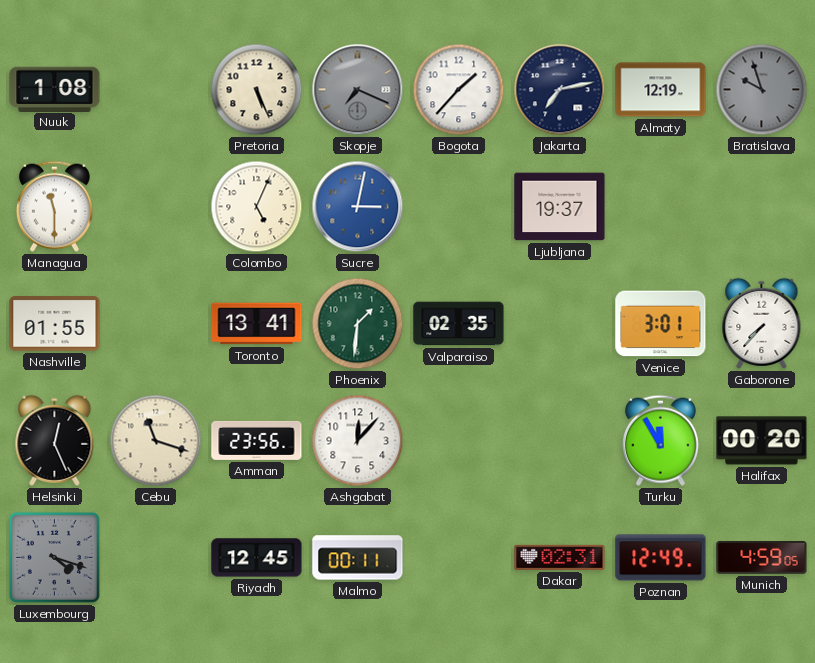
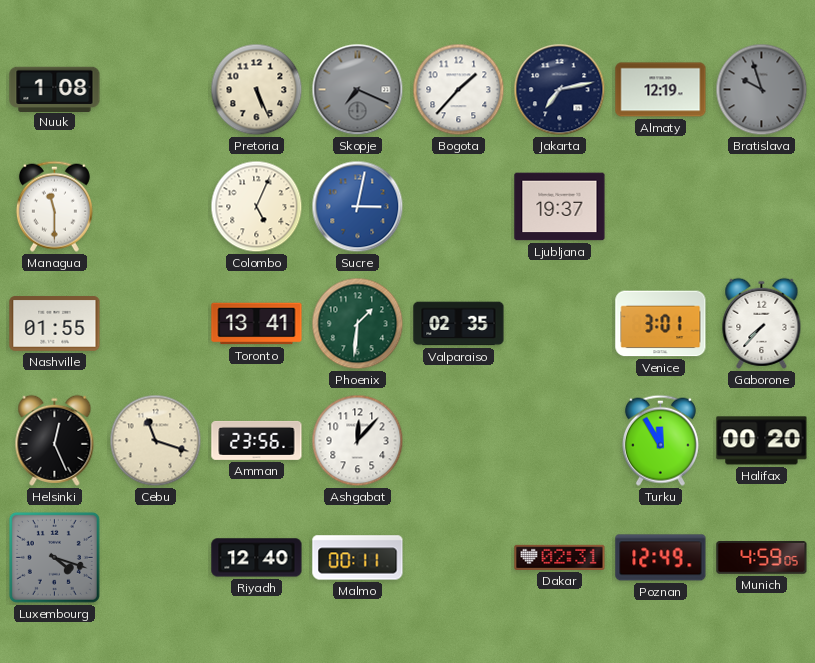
Riyadh: 12:45 -> 12:40 (257, 558)
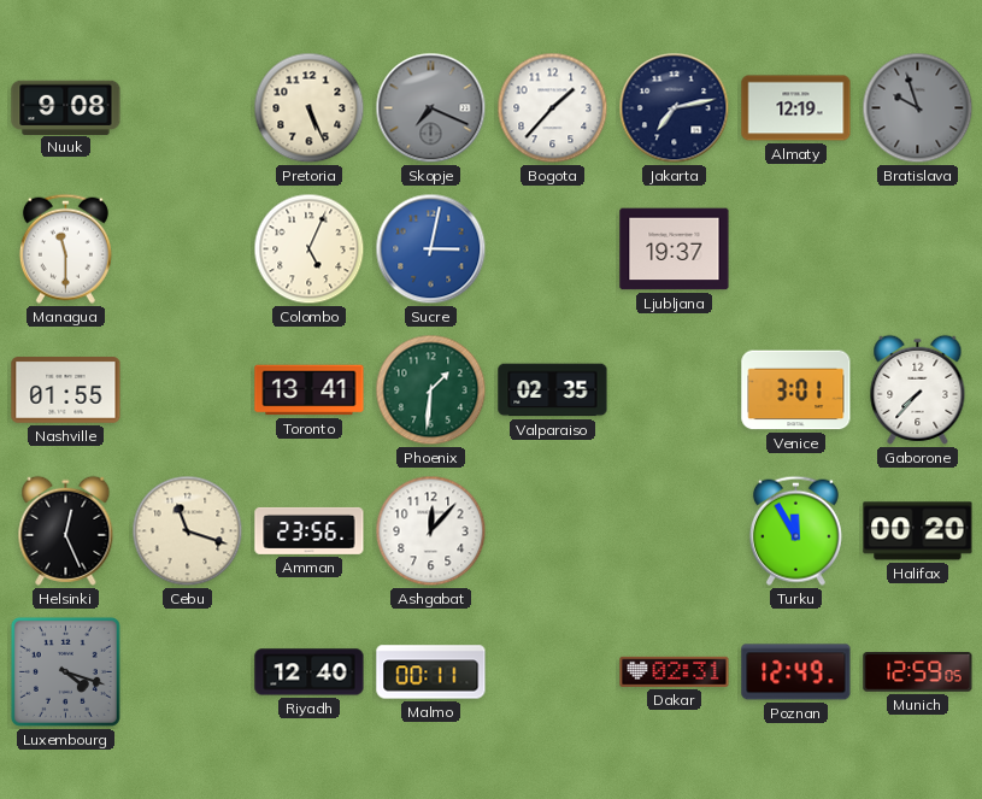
Nuuk: 1:08 -> 9:08 (66, 107)
Munich: 4:59 -> 12:59 (918, 672)
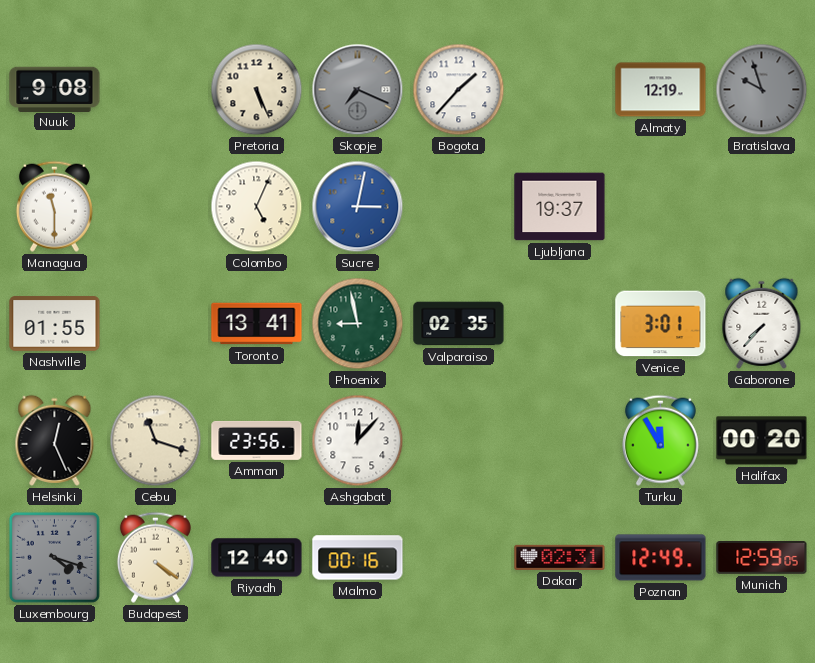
Jakarta: 7:13 -> none (675, 108)
Phoenix: 1:31 -> 8:58 (358, 324)
Budapest: none -> 4:21 (155, 557)
Malmo: 00:11 -> 00:16 (358, 558)
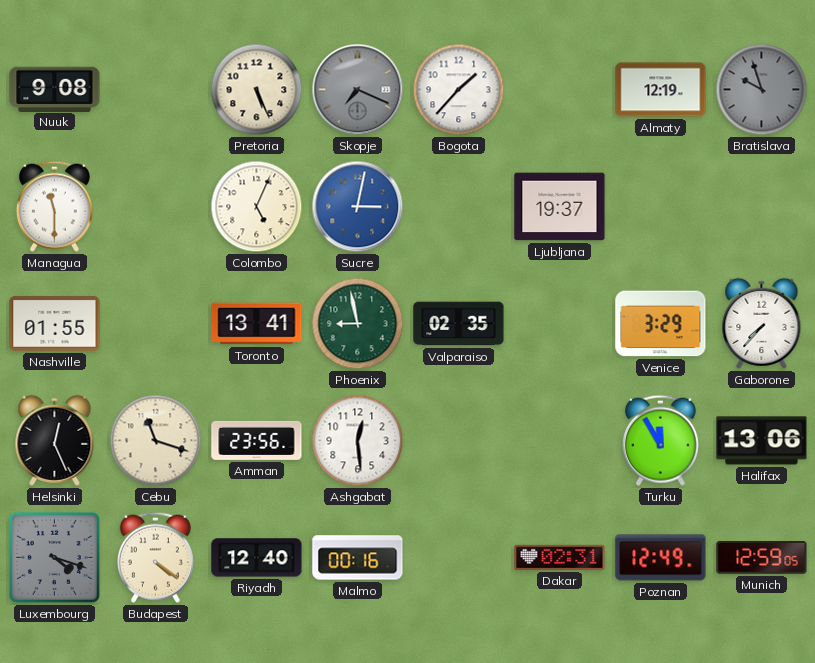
Venice: 3:01 -> 3:29 (661, 324)
Ashgabat: 12:07 -> 12:29 (358, 441)
Halifax: 00:20 -> 13:06 (762, 441)
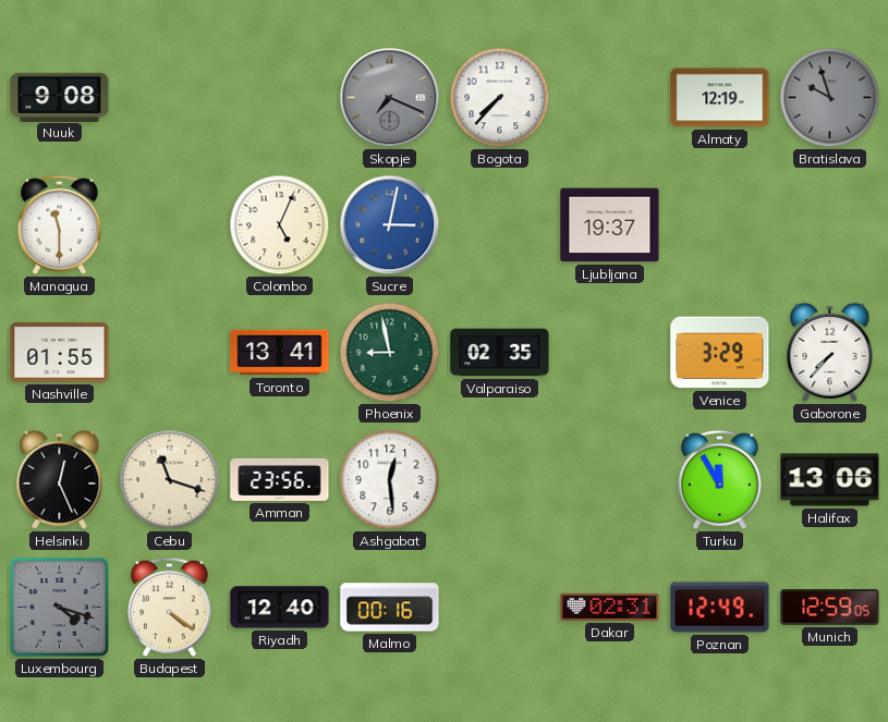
Pretoria: 5:26 -> none (257, 90)
Bogota: 1:37 -> 7:37 (500, 98)
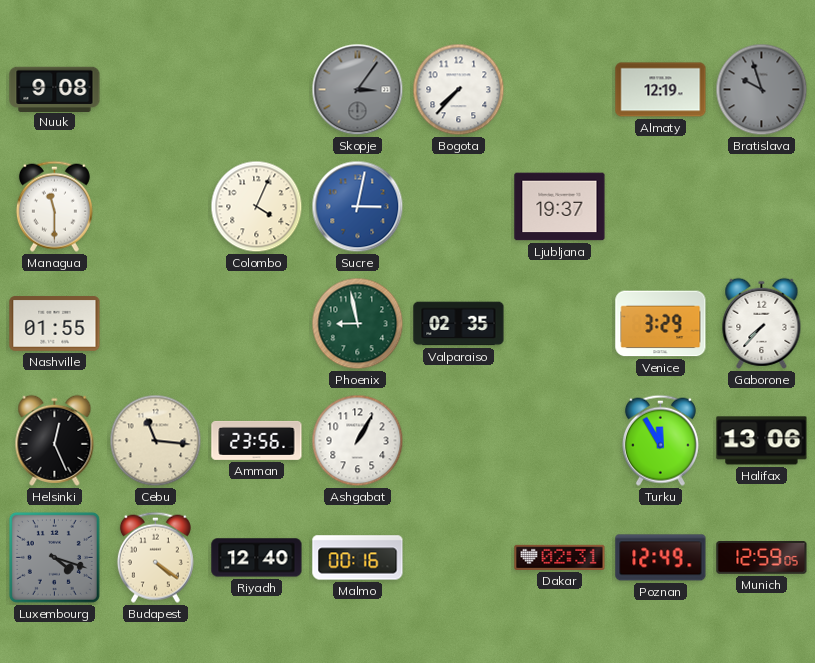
Skopje: 7:19 -> 3:06 (358, 90)
Colombo: 5:04 -> 4:04 (257, 207)
Toronto: 13:41 -> none (280, 353)
Cebu: 11:18 -> 11:16 (156, 441)
Ashgabat: 12:29 -> 1:05 (358, 441)
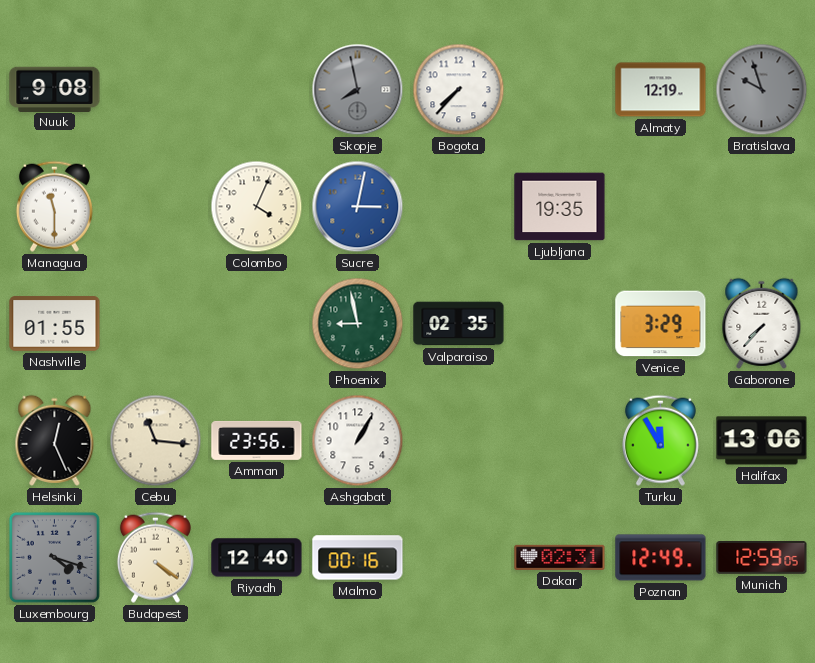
Skopje: 3:06 -> 7:58 (358, 90)
Ljubljana: 19:37 -> 19:35 (560, 207)
